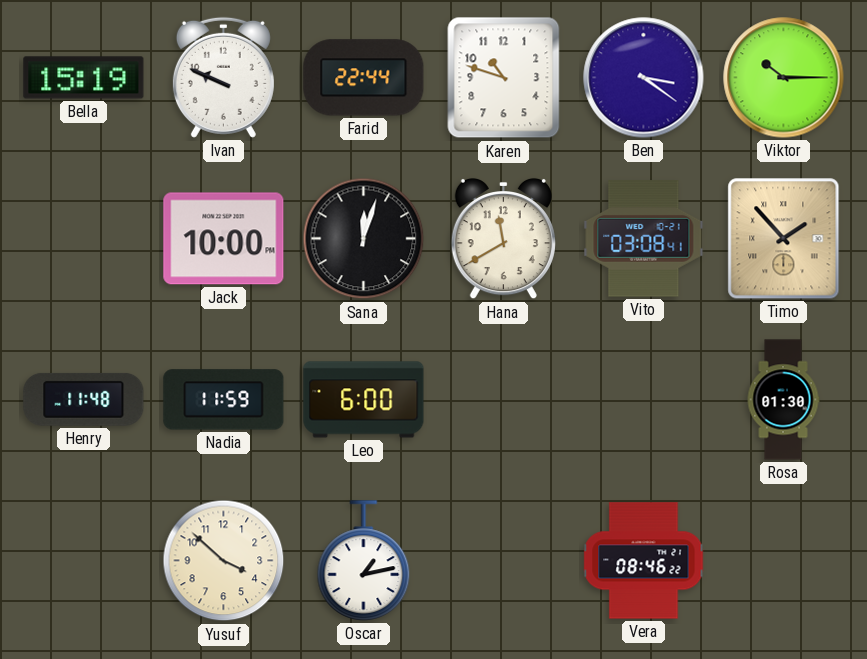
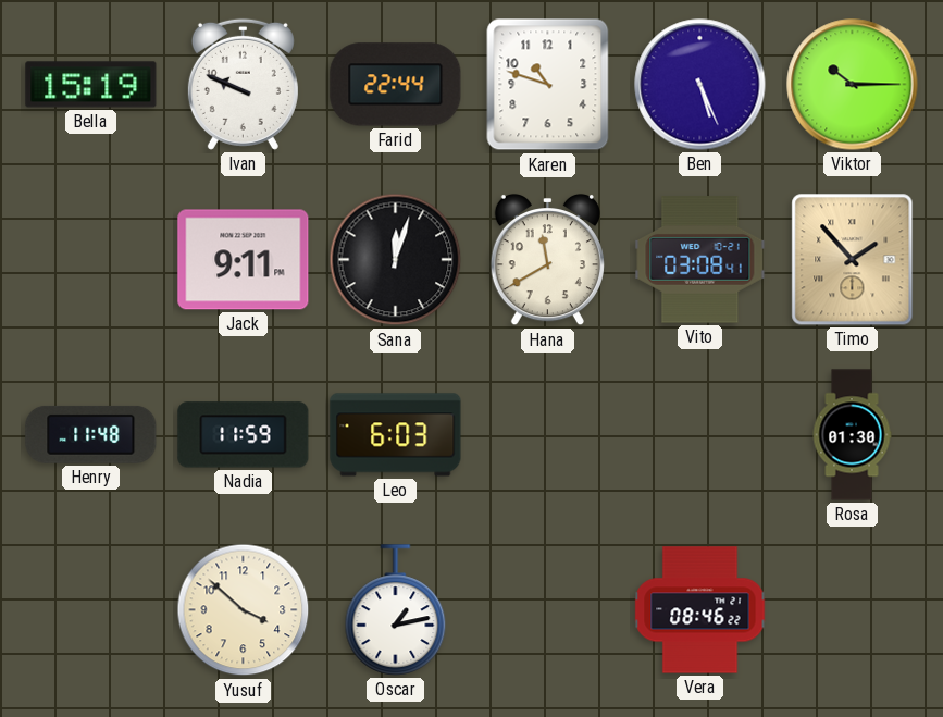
Ben: 3:21 -> 5:26 (700, 85)
Jack: 10:00 -> 9:11 (244, 260)
Leo: 6:00 -> 6:03 (396, 435)
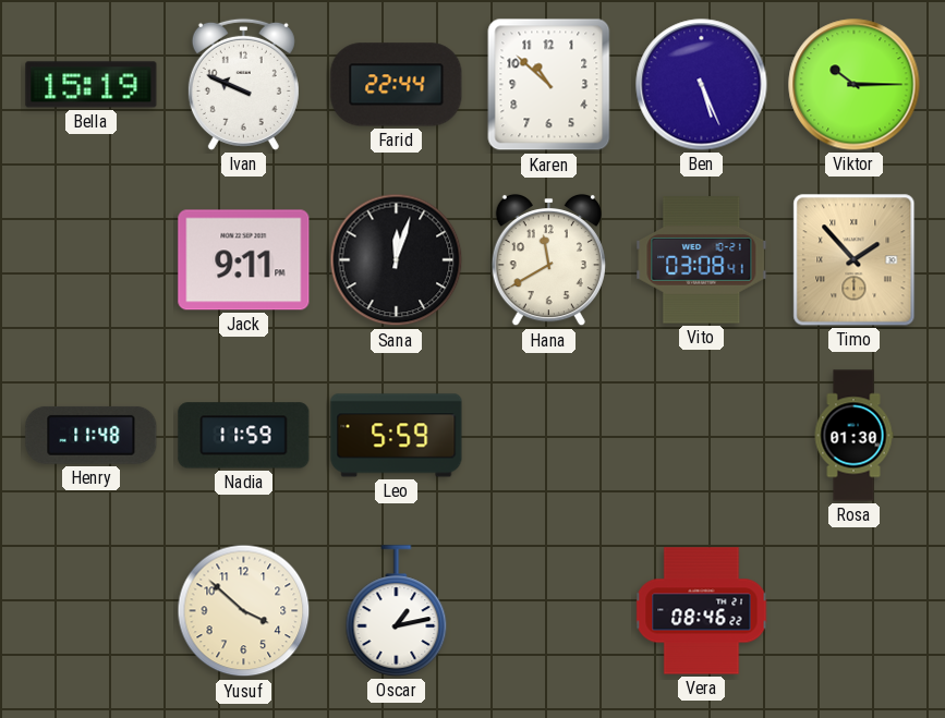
Karen: 10:48 -> 10:52 (549, 85)
Leo: 6:03 -> 5:59 (397, 436)
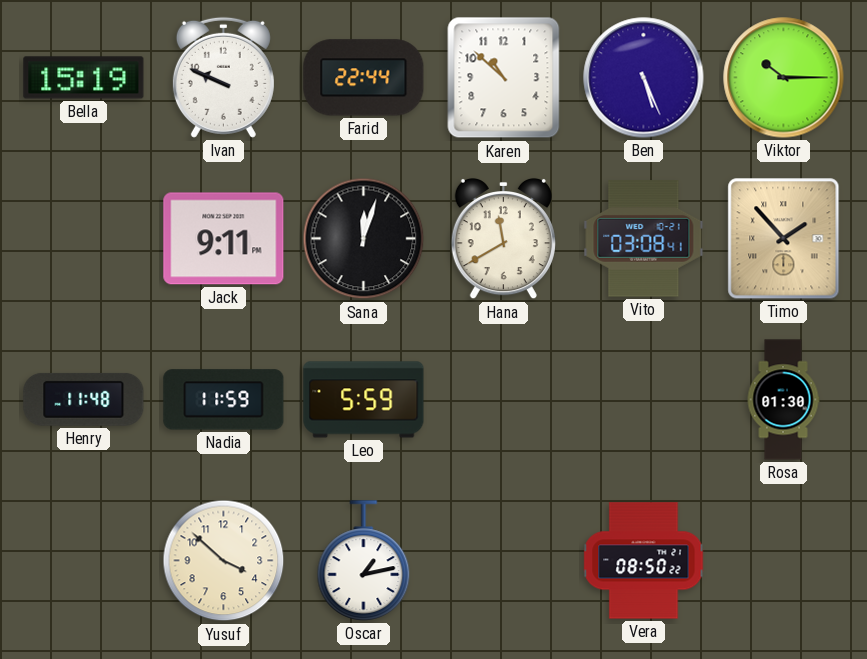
Vera: 08:46 -> 08:50 (644, 561)
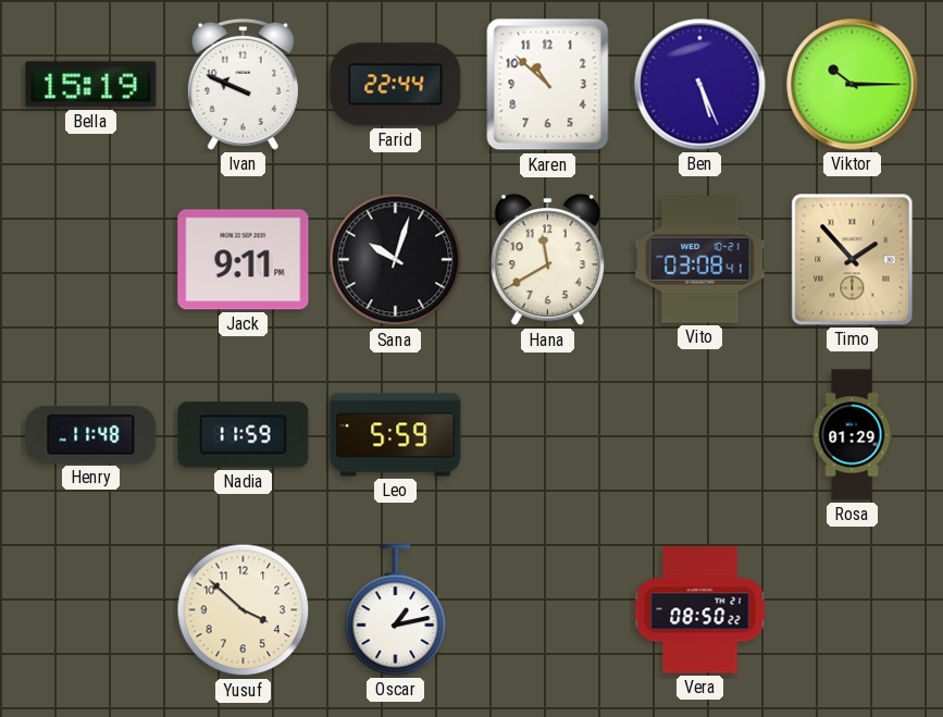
Sana: 12:03 -> 10:03 (396, 260)
Rosa: 01:30 -> 01:29 (852, 435)
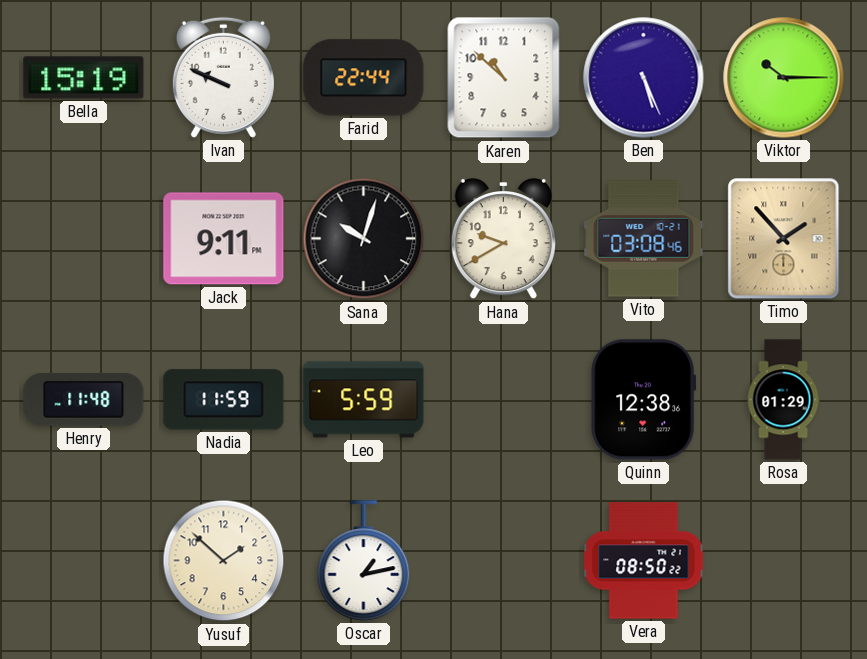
Hana: 11:40 -> 9:40 (503, 239)
Vito: 03:08:41 -> 03:08:46 (644, 239)
Quinn: none -> 12:38 (644, 400)
Yusuf: 3:52 -> 1:52 (224, 561)
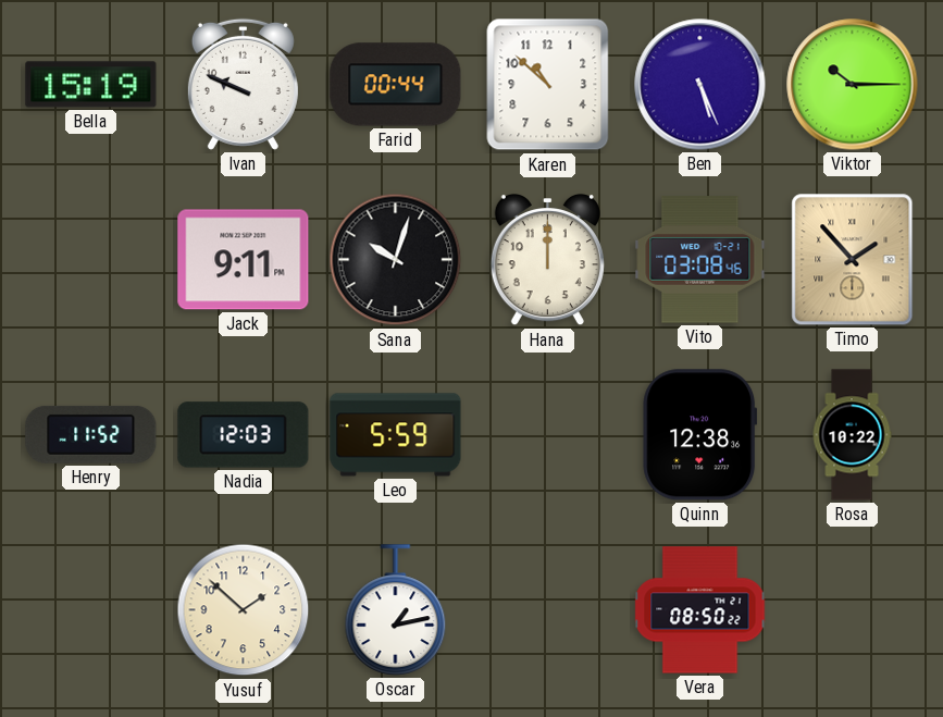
Farid: 22:44 -> 00:44 (396, 85)
Hana: 9:40 -> 12:00 (547, 260)
Henry: 11:48 -> 11:52 (91, 434)
Nadia: 11:59 -> 12:03 (244, 435)
Rosa: 01:29 -> 10:22 (852, 435)
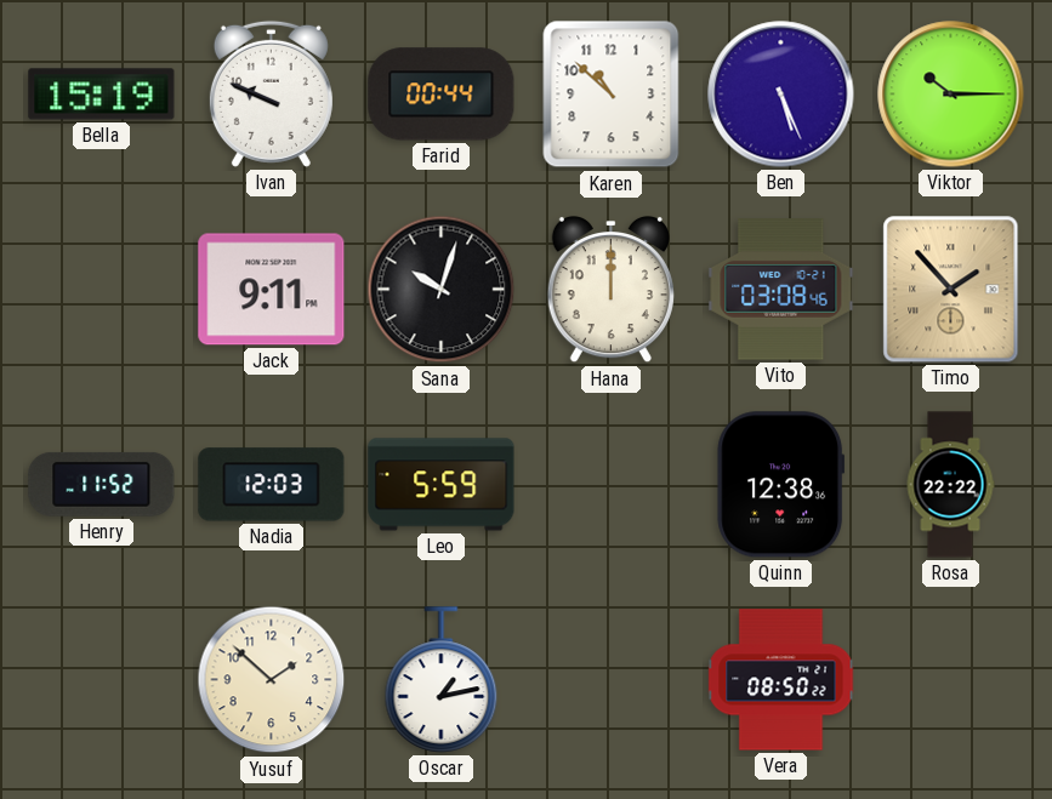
Rosa: 10:22 -> 22:22 (950, 485)
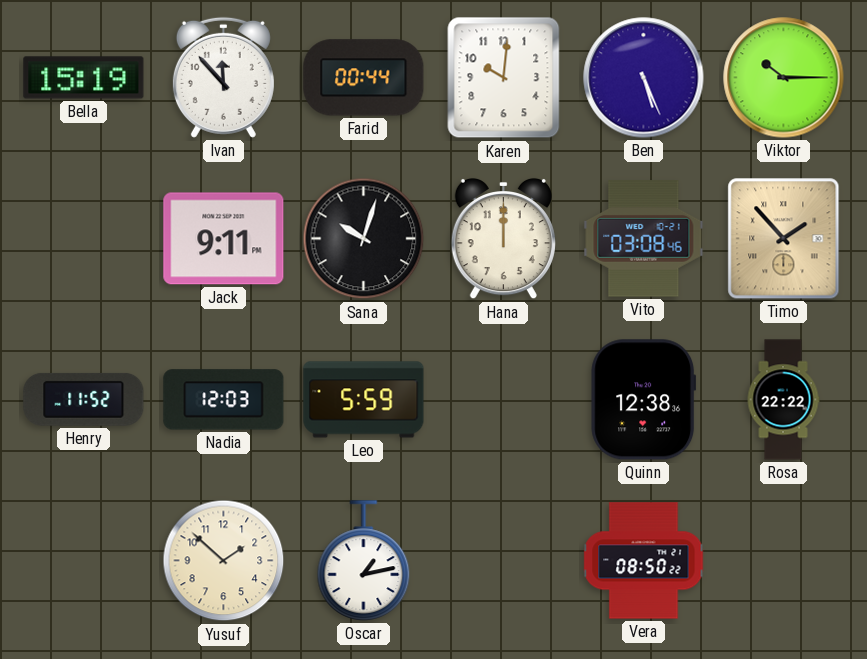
Ivan: 9:49 -> 11:53 (223, 77)
Karen: 10:52 -> 10:01 (504, 78)
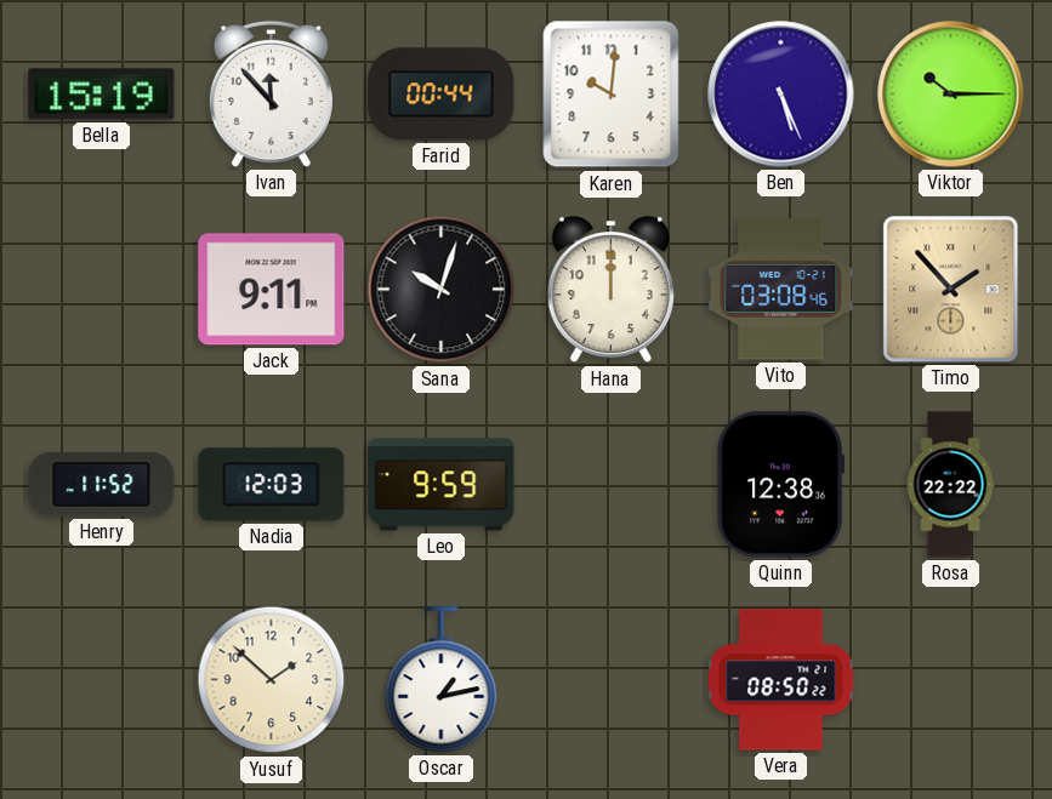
Leo: 5:59 -> 9:59 (442, 485)
